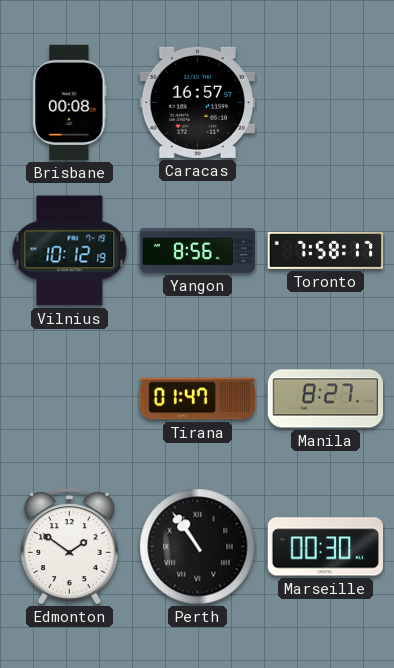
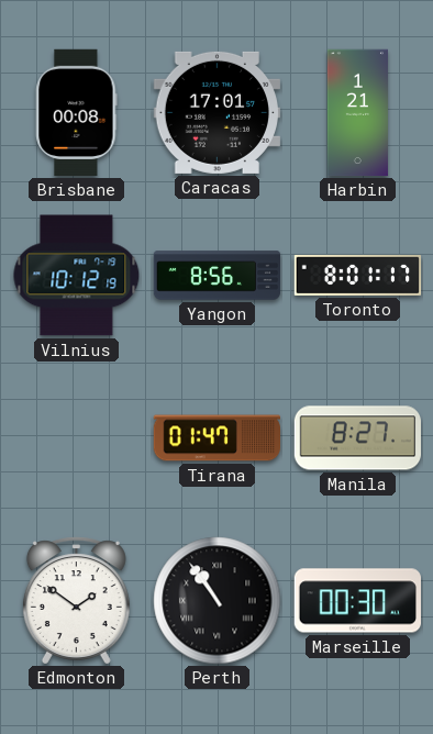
Caracas: 16:57 -> 17:01 (216, 112)
Harbin: none -> 1:21 (357, 113)
Toronto: 7:58 -> 8:01 (358, 275)
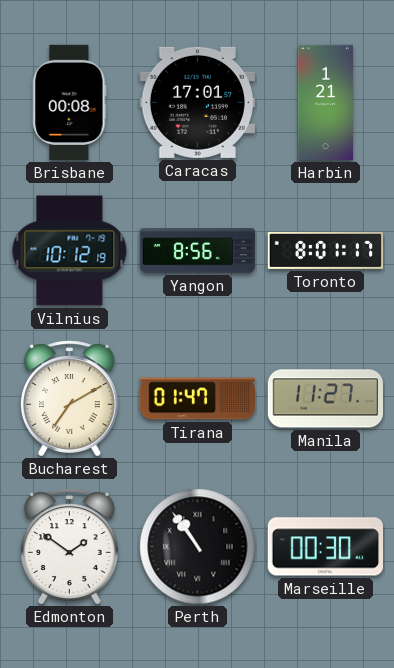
Bucharest: none -> 7:10 (69, 399)
Manila: 8:27 -> 11:27 (325, 399)
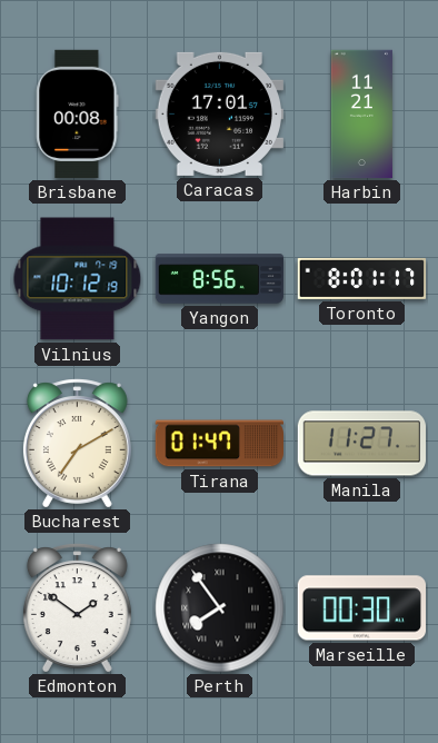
Harbin: 1:21 -> 11:21 (361, 115)
Perth: 10:54 -> 7:54 (220, 608)
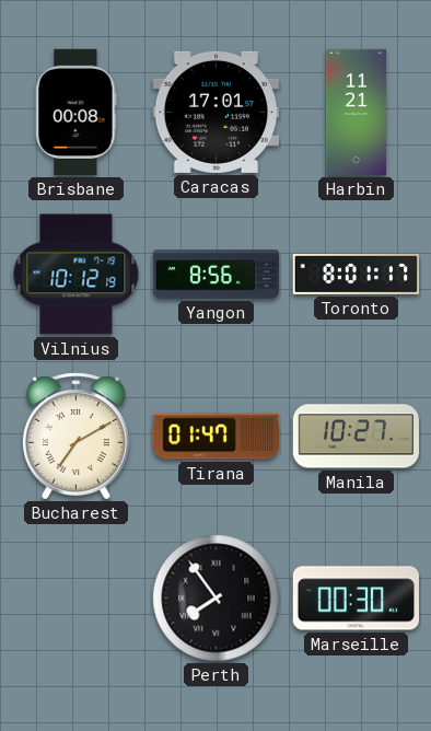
Manila: 11:27 -> 10:27 (356, 437)
Edmonton: 1:51 -> none (77, 608)
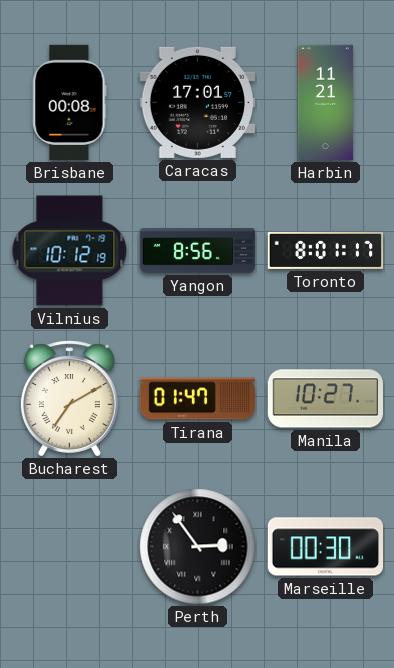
Perth: 7:54 -> 2:54 (198, 547)
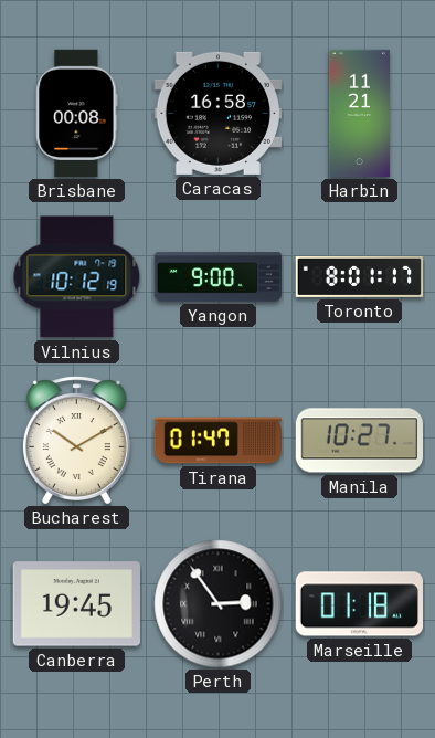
Caracas: 17:01 -> 16:58 (217, 113)
Yangon: 8:56 -> 9:00 (219, 277)
Bucharest: 7:10 -> 10:10 (76, 441)
Canberra: none -> 19:45 (76, 604)
Marseille: 00:30 -> 01:18 (359, 604)
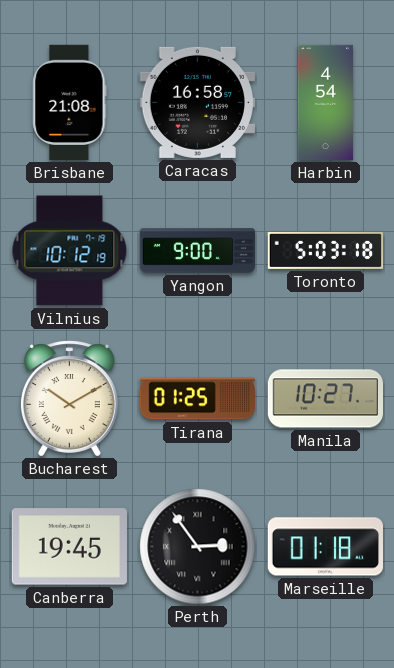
Brisbane: 00:08 -> 21:08 (70, 103)
Harbin: 11:21 -> 4:54 (325, 103)
Toronto: 8:01 -> 5:03 (326, 250)
Tirana: 01:47 -> 01:25 (198, 399)
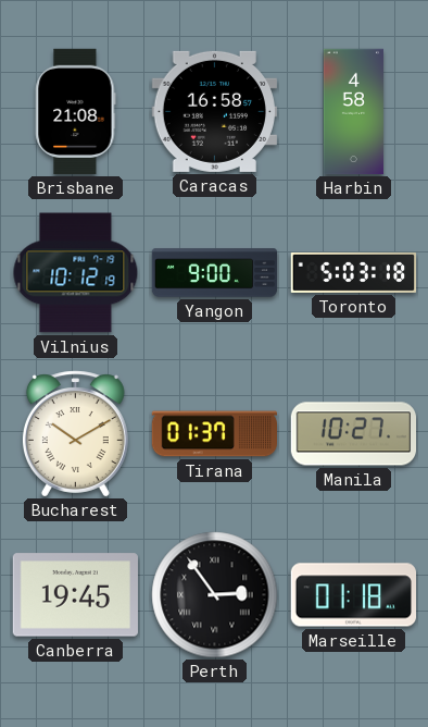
Harbin: 4:54 -> 4:58 (353, 112)
Tirana: 01:25 -> 01:37 (215, 434)
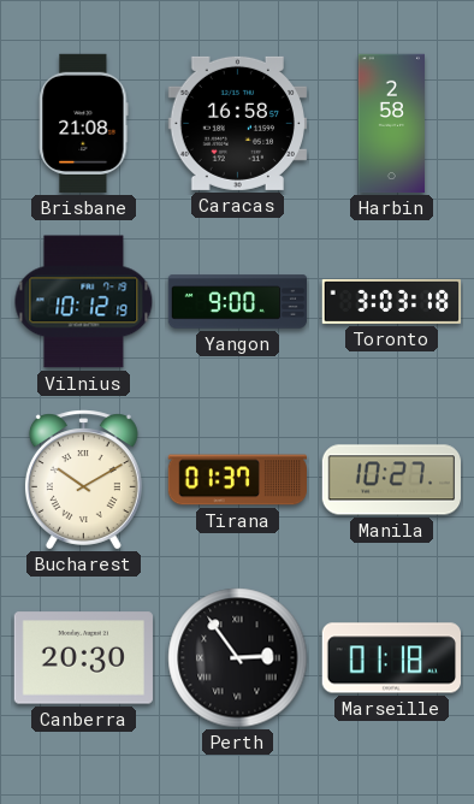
Harbin: 4:58 -> 2:58 (391, 124)
Toronto: 5:03 -> 3:03 (392, 301)
Canberra: 19:45 -> 20:30 (83, 658)
